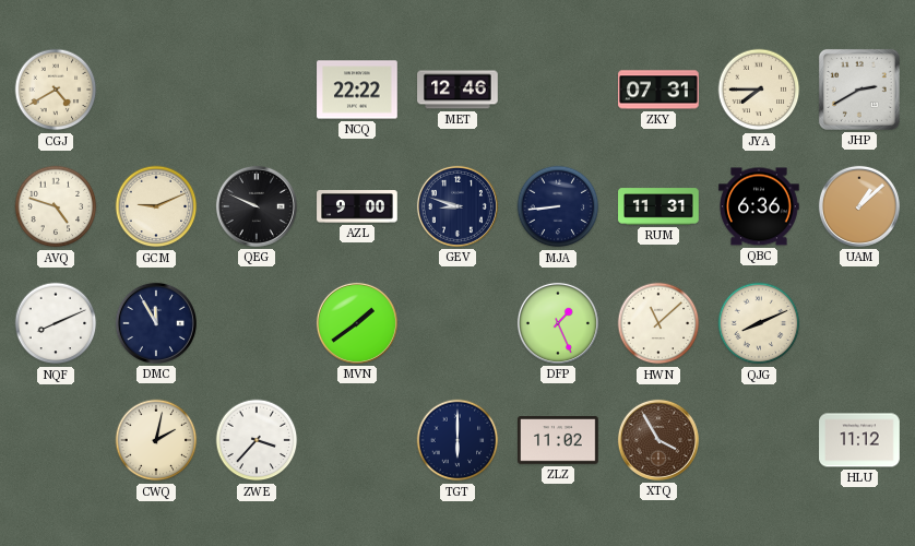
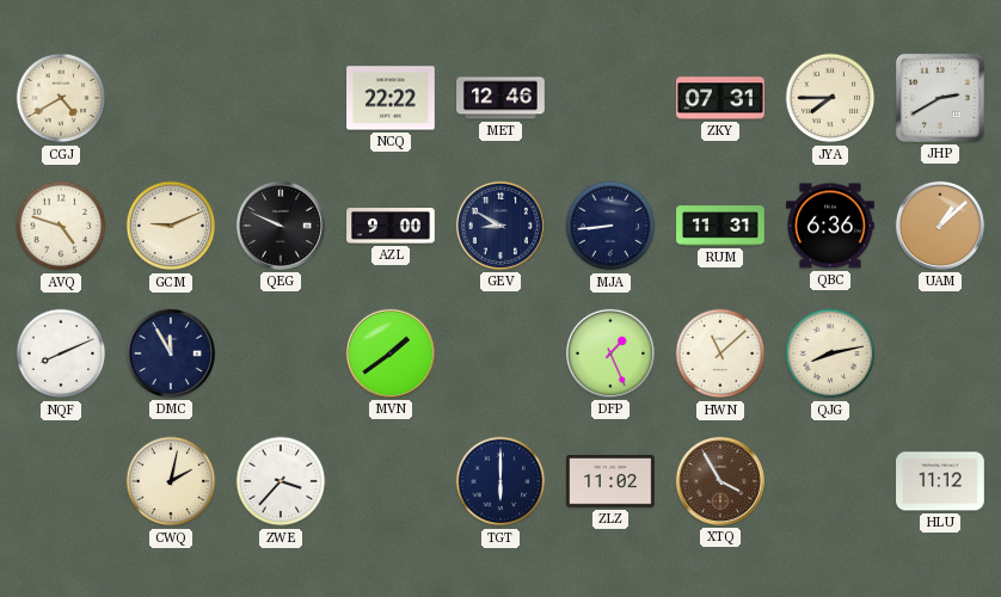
GEV: 8:48 -> 8:50 (501, 226)
QJG: 8:11 -> 8:13 (830, 353)
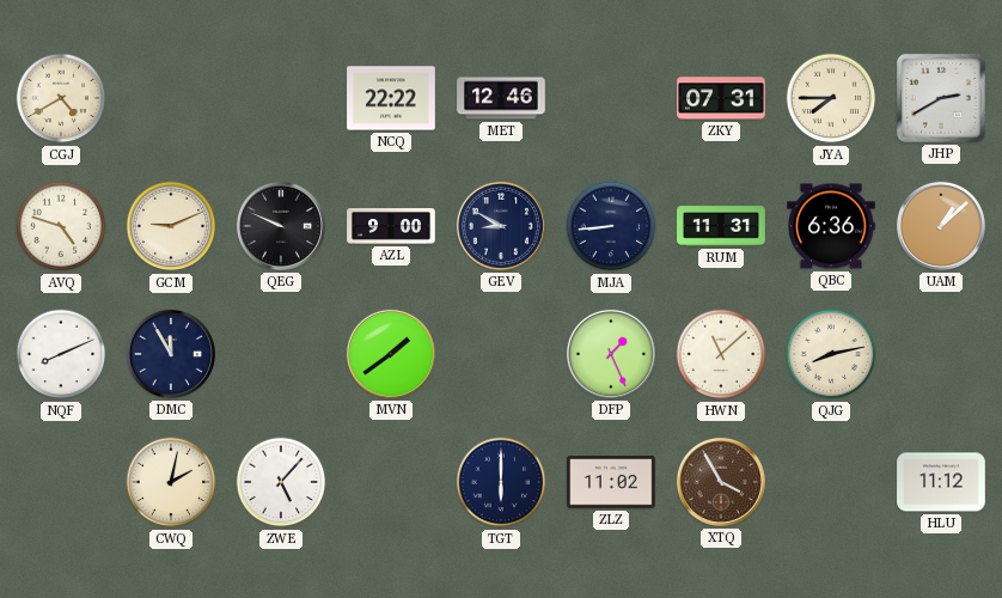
ZWE: 3:37 -> 5:07 (281, 482)
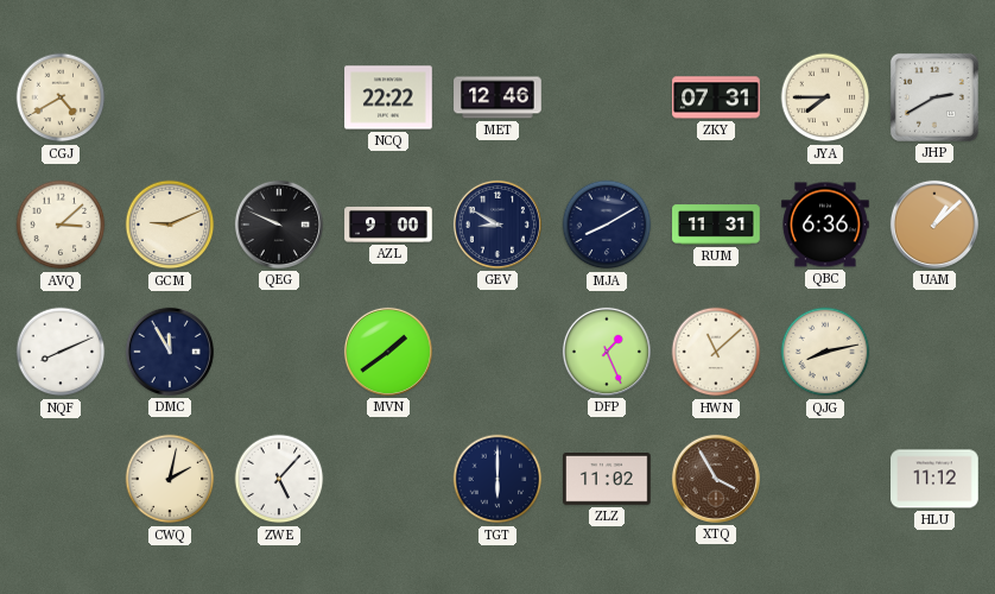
AVQ: 4:48 -> 3:08 (61, 225)
MJA: 8:44 -> 8:10 (607, 225)
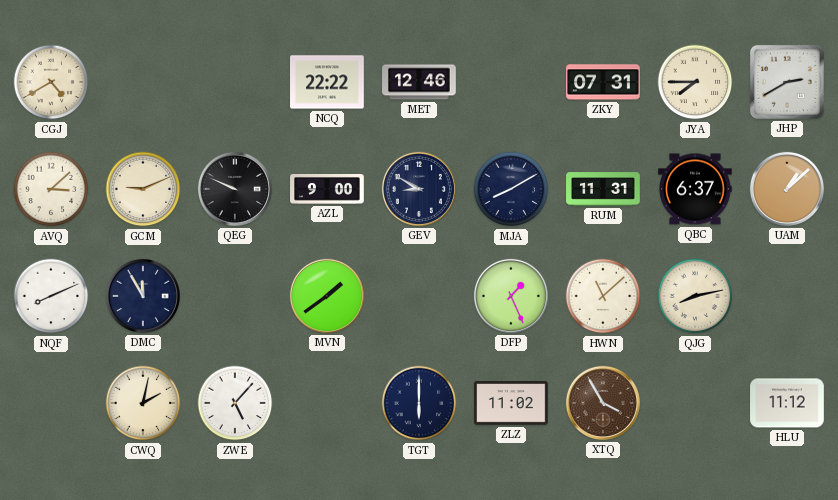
QBC: 6:36 -> 6:37 (695, 189)
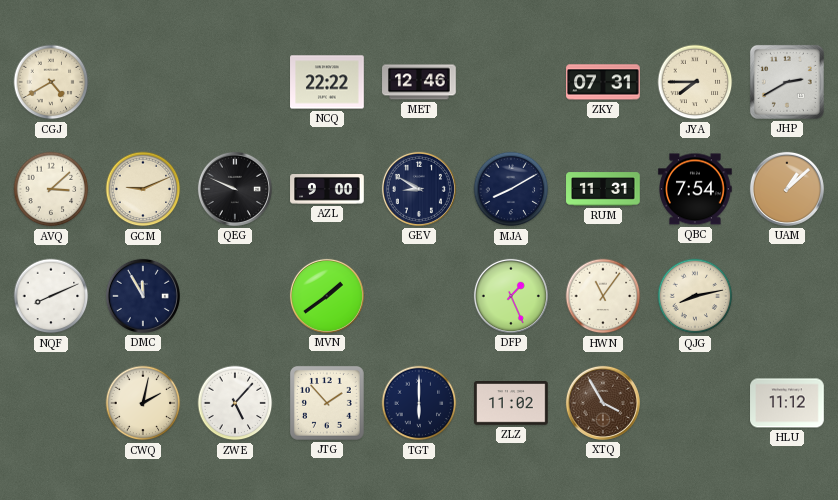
QBC: 6:37 -> 7:54 (695, 189)
HWN: 11:08 -> 11:06 (603, 296)
JTG: none -> 1:53 (327, 403)
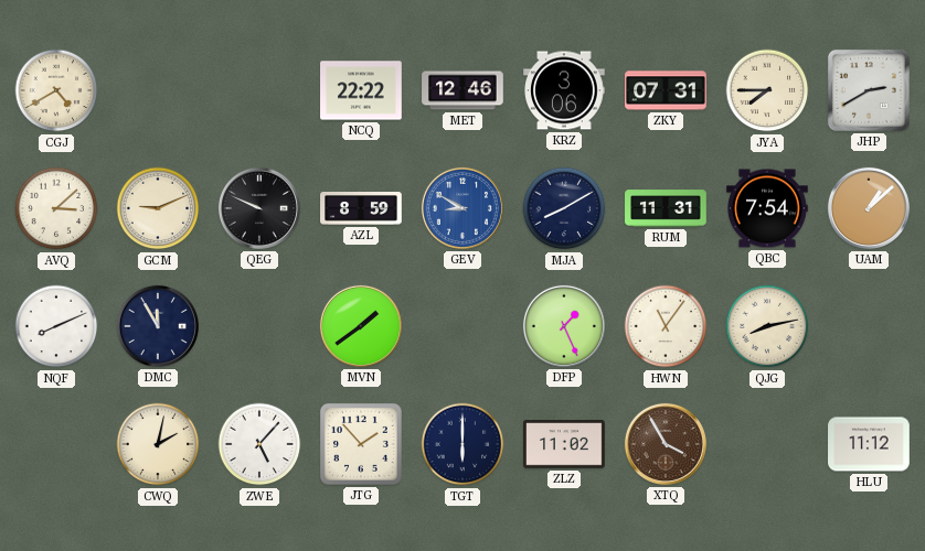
KRZ: none -> 3:06 (564, 90)
AZL: 9:00 -> 8:59 (361, 208)
GEV dial: navy -> blue (462, 208)
